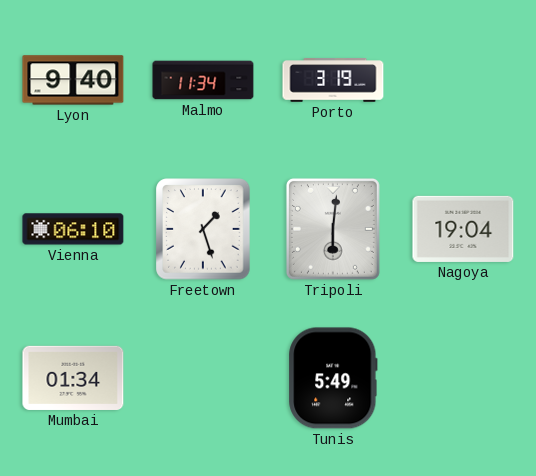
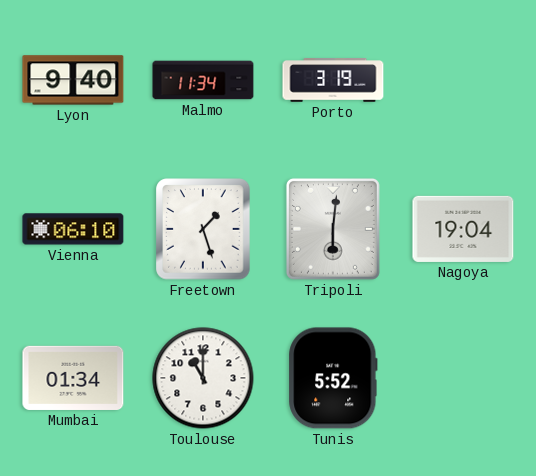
Toulouse: none -> 11:00 (203, 378)
Tunis: 5:49 -> 5:52 (333, 378)
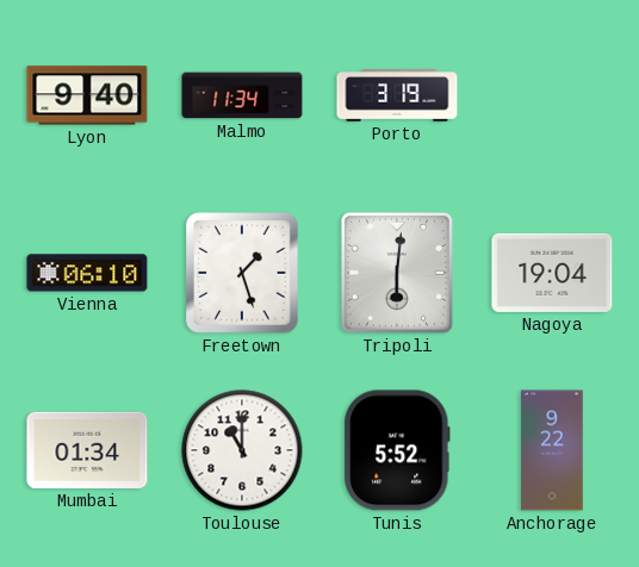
Anchorage: none -> 9:22 (552, 450)
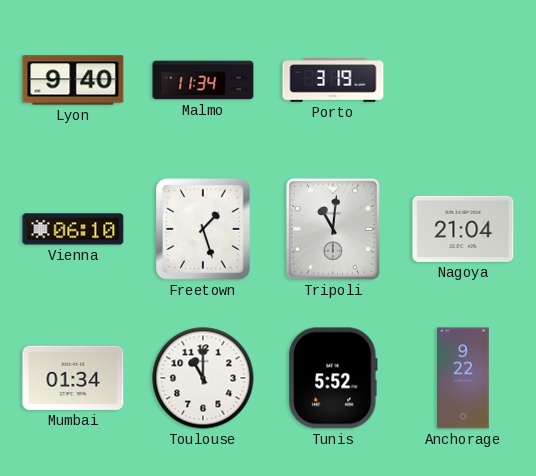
Tripoli: 6:01 -> 11:01 (333, 229)
Nagoya: 19:04 -> 21:04 (463, 229)
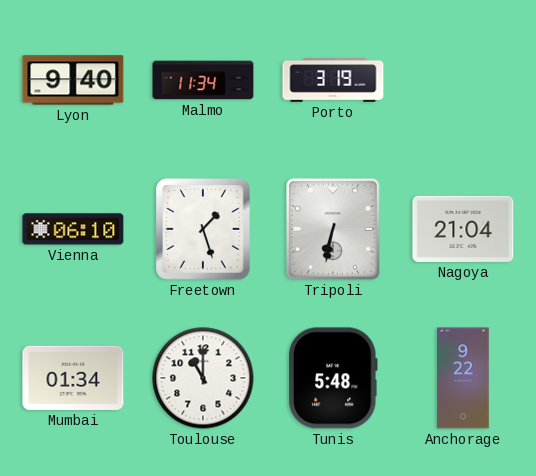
Tripoli: 11:01 -> 6:32 (333, 229)
Tunis: 5:52 -> 5:48 (333, 378)
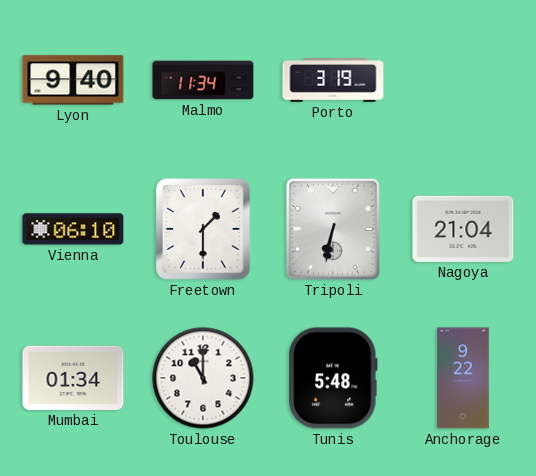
Freetown: 1:27 -> 1:30 (203, 229)
